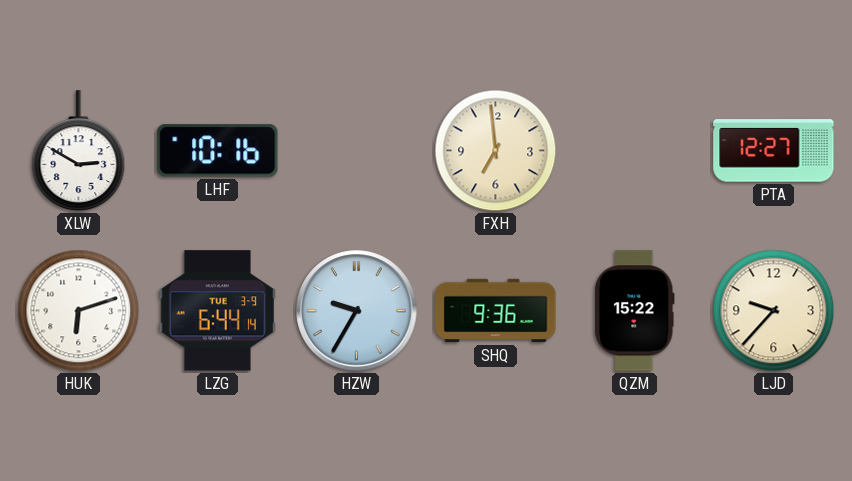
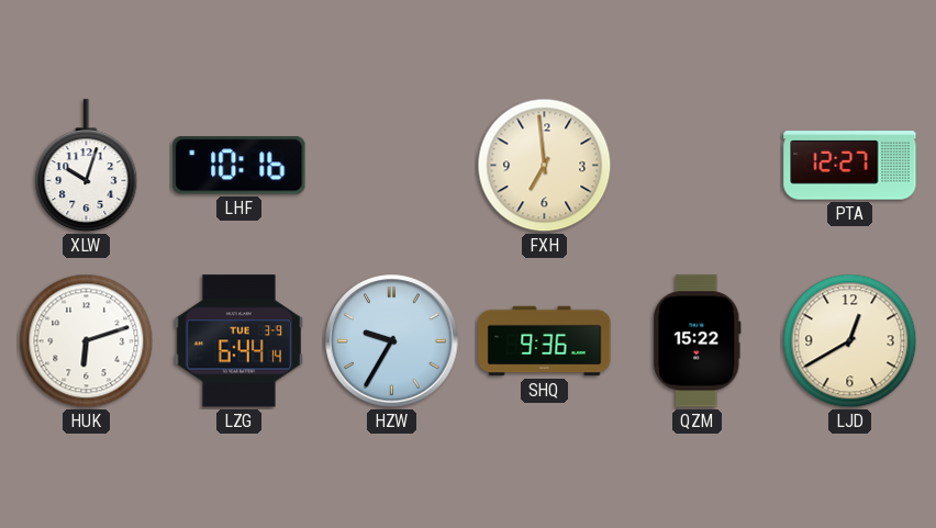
XLW: 2:50 -> 10:03 (87, 166)
LJD: 9:37 -> 12:40 (850, 341)
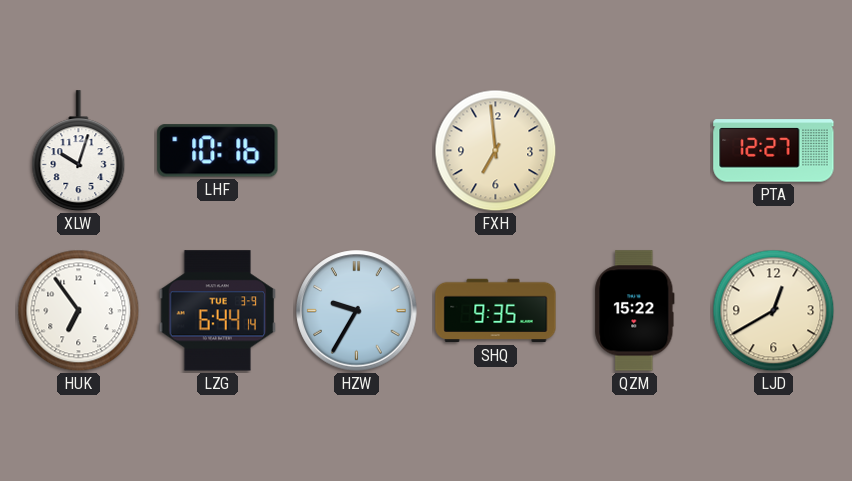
HUK: 6:12 -> 6:54 (79, 311)
SHQ: 9:36 -> 9:35 (496, 311)
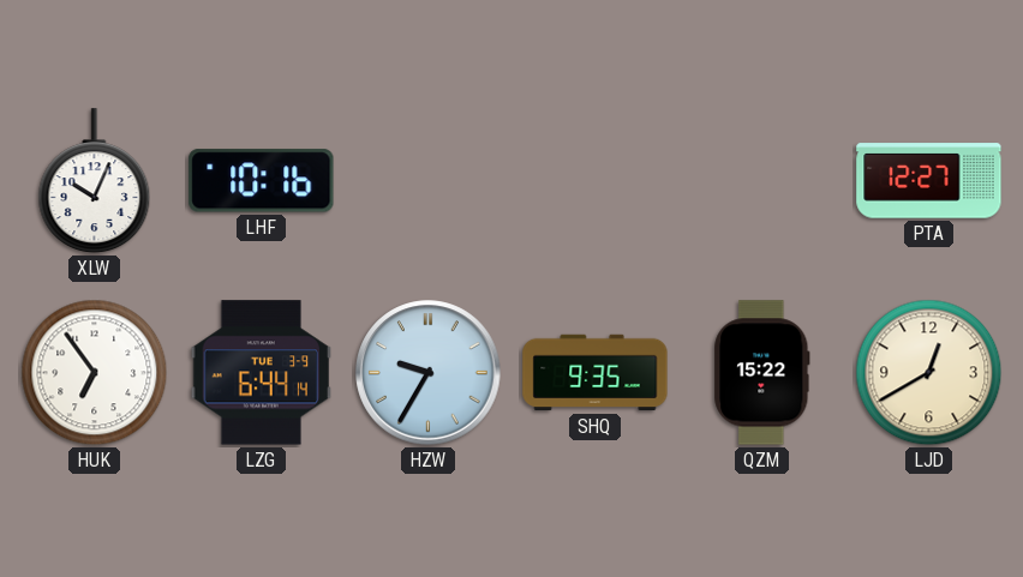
XLW: 10:03 -> 10:04 (95, 181)
FXH: 6:59 -> none (496, 151)
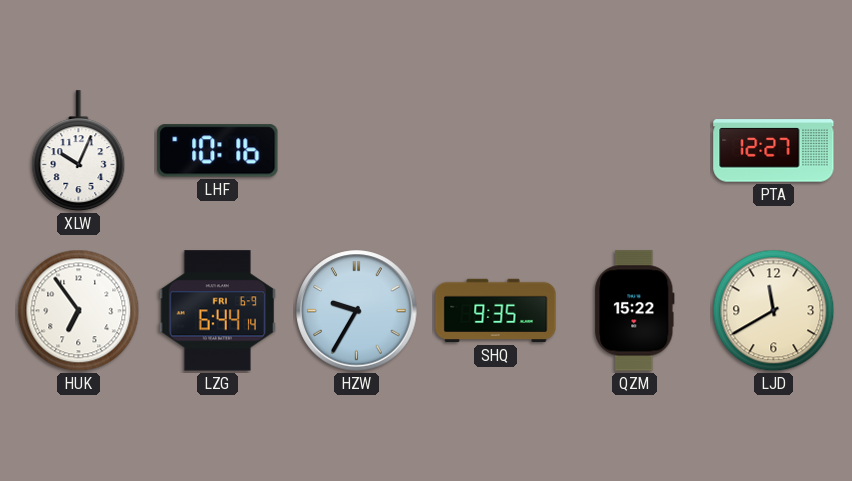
LZG date: TUE 3-9 -> FRI 6-9 (218, 311)
LJD: 12:40 -> 11:40 (774, 311)
